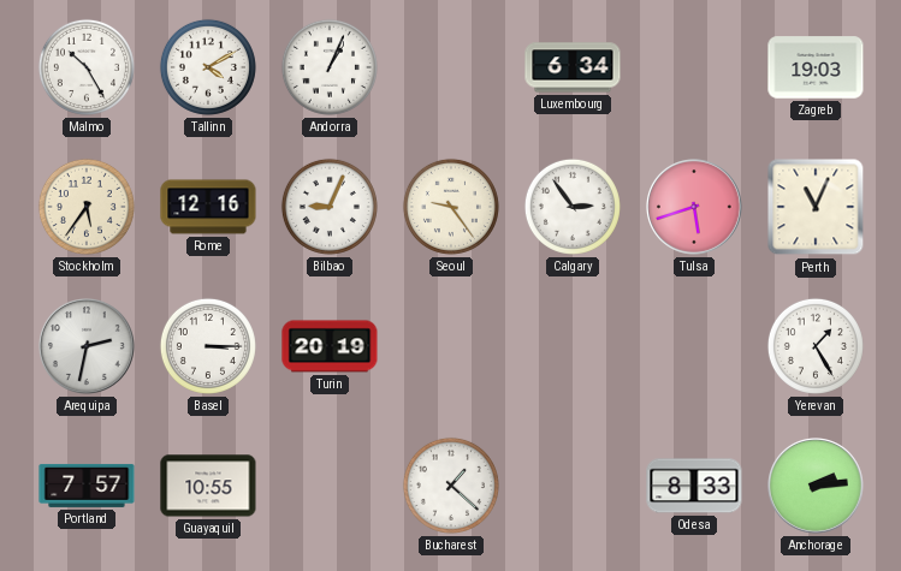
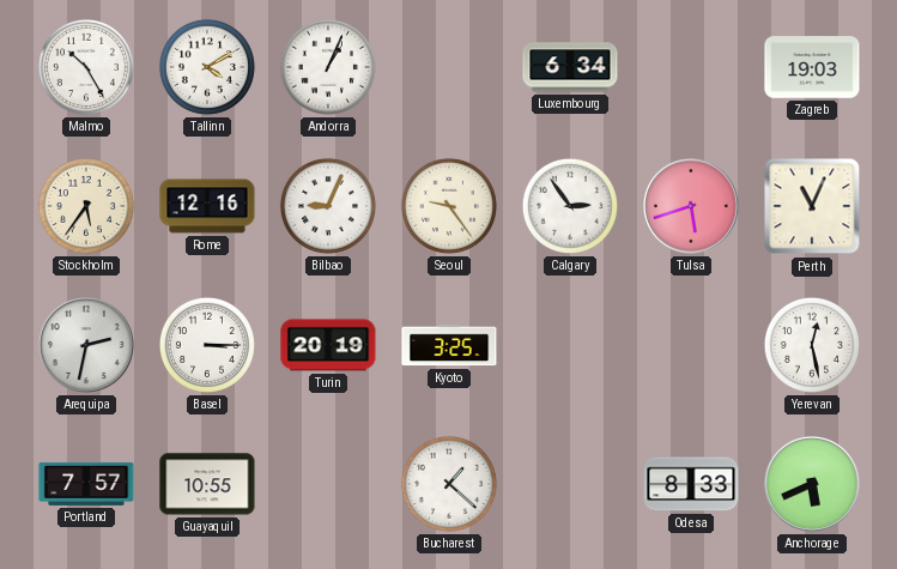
Kyoto: none -> 3:25 (449, 345)
Yerevan: 1:25 -> 12:28 (812, 345)
Anchorage: 2:14 -> 5:41 (813, 485)
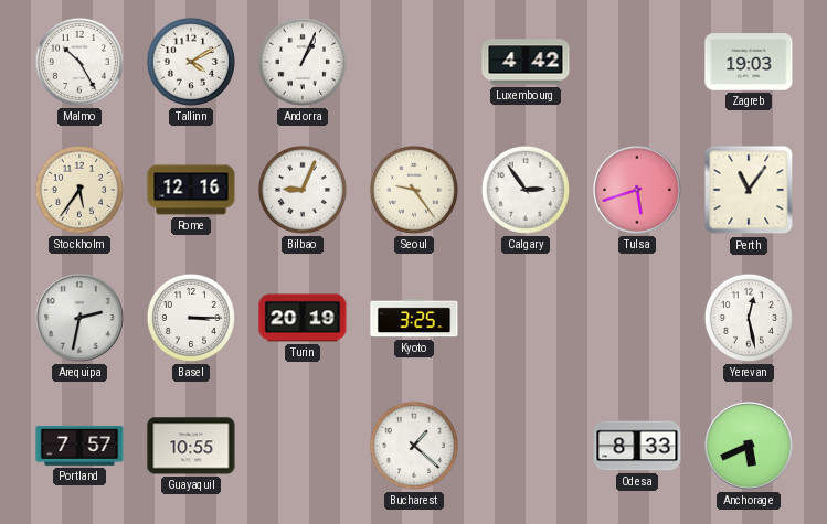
Luxembourg: 6:34 -> 4:42 (526, 62)
Perth: 11:04 -> 11:06 (749, 190)
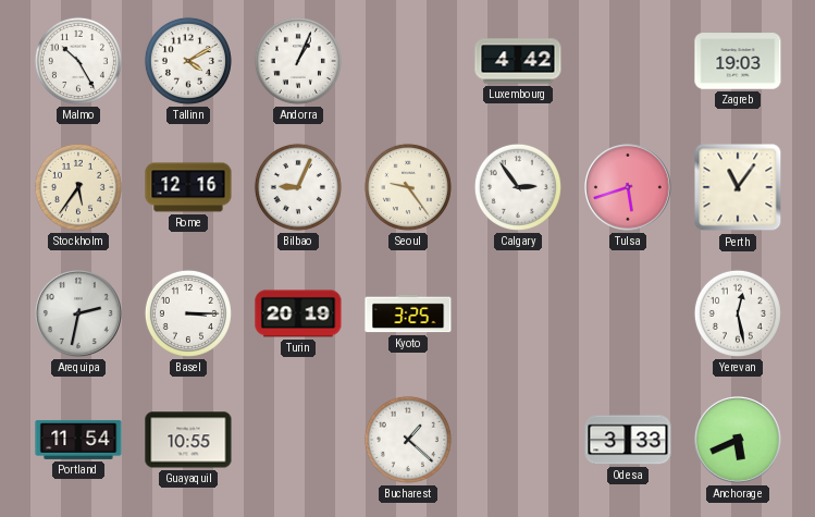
Portland: 7:57 -> 11:54 (78, 440)
Odesa: 8:33 -> 3:33 (628, 440)
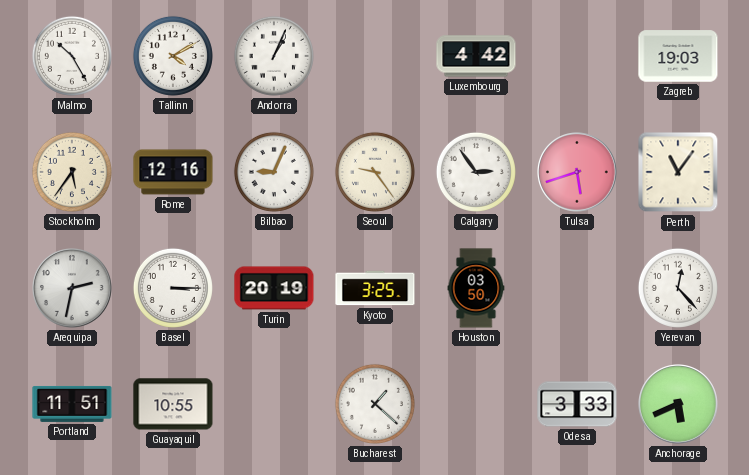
Houston: none -> 03:50 (476, 288)
Yerevan: 12:28 -> 12:23 (678, 288)
Portland: 11:54 -> 11:51 (72, 404)
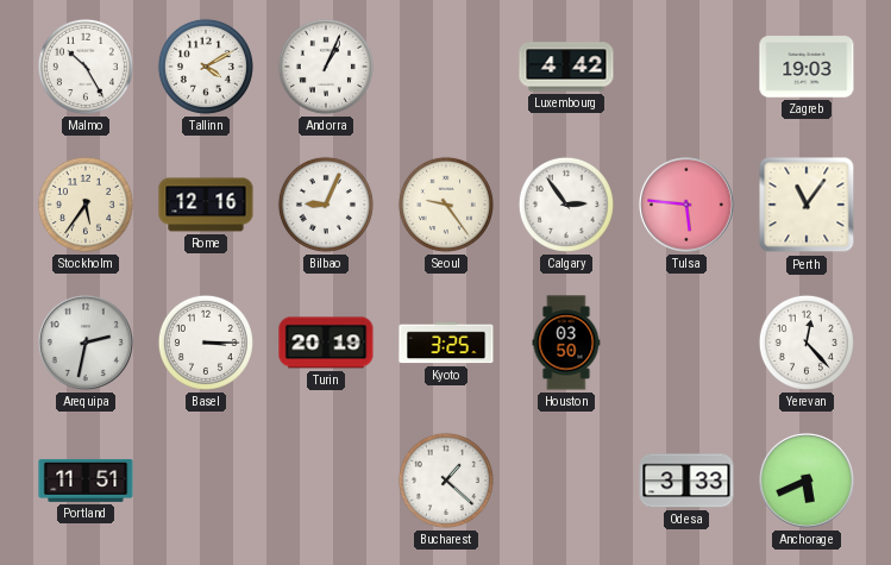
Tulsa: 5:42 -> 5:46 (688, 206)
Guayaquil: 10:55 -> none (173, 404)
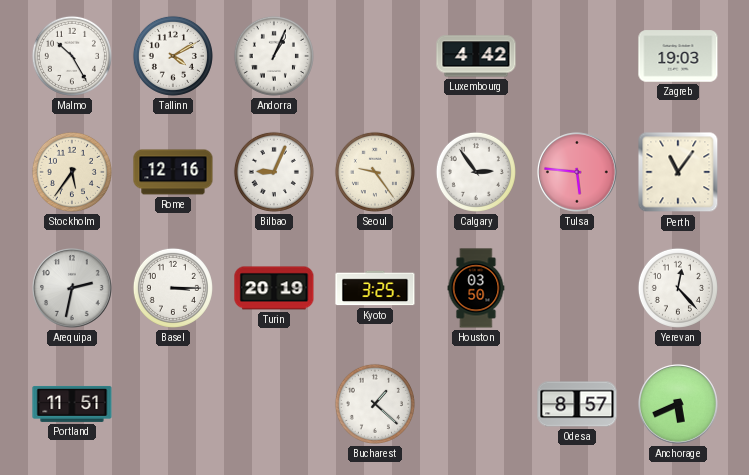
Odesa: 3:33 -> 8:57 (577, 404)
